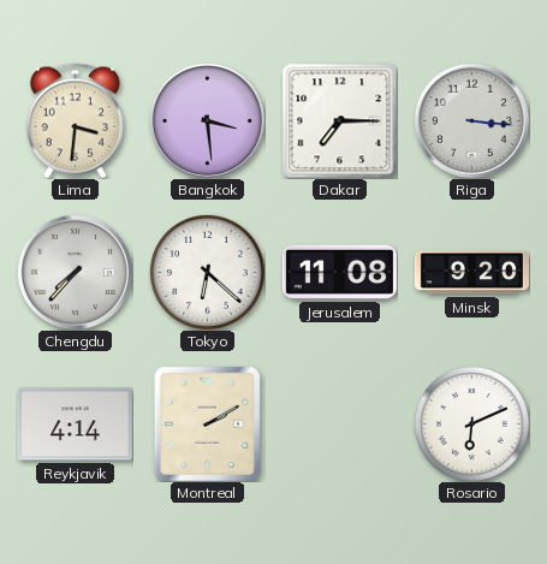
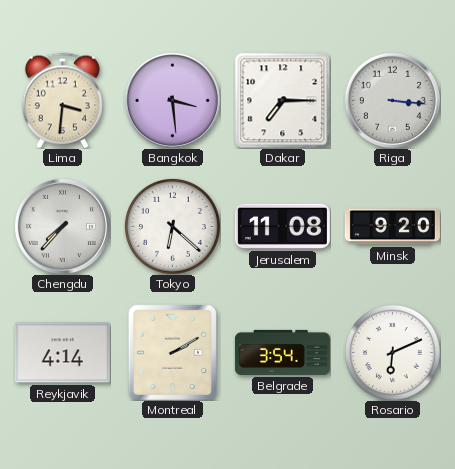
Belgrade: none -> 3:54 (282, 352)
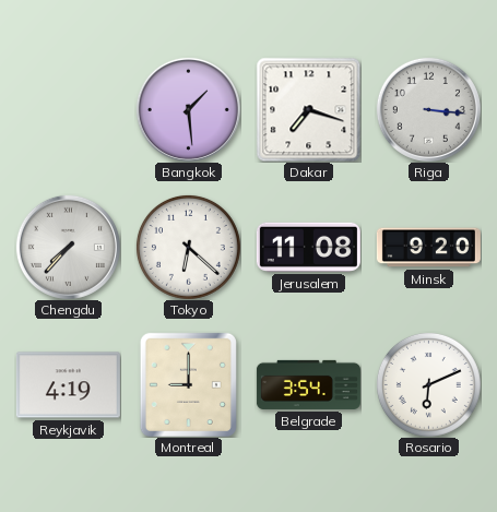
Lima: 3:31 -> none (62, 100)
Bangkok: 3:29 -> 1:29 (188, 109)
Dakar: 7:15 -> 7:18 (308, 109)
Reykjavik: 4:14 -> 4:19 (68, 385)
Montreal: 2:10 -> 9:00 (188, 384)
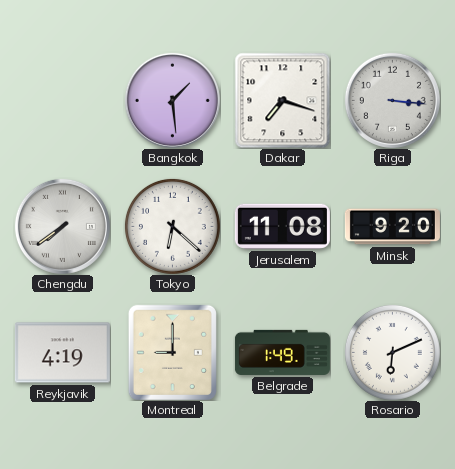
Chengdu: 7:37 -> 7:39 (62, 226)
Belgrade: 3:54 -> 1:49 (282, 352)
